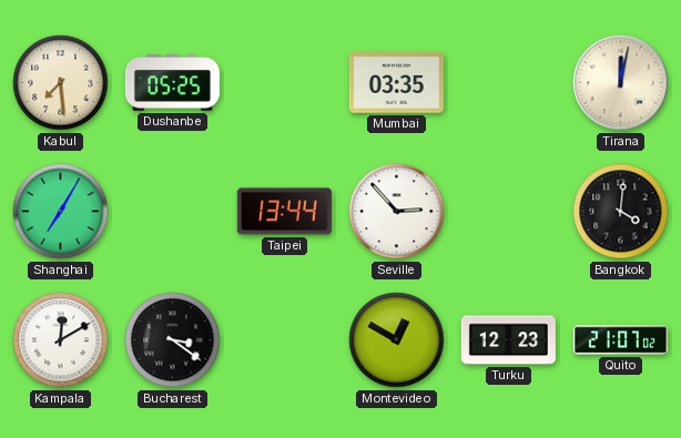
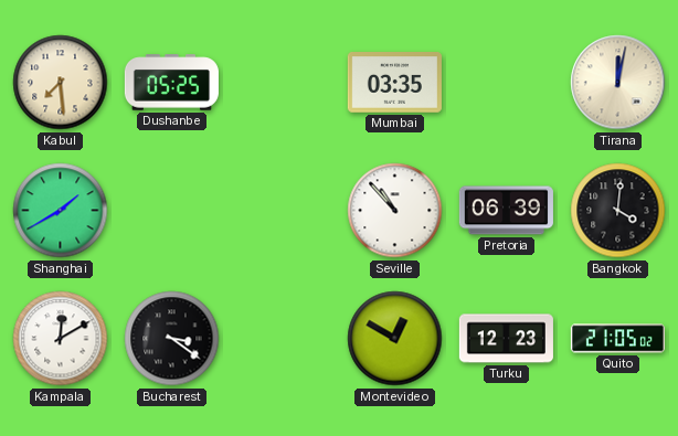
Shanghai: 7:05 -> 1:40 (61, 211)
Taipei: 13:44 -> none (284, 212)
Seville: 2:53 -> 10:53 (395, 211)
Pretoria: none -> 06:39 (506, 211)
Quito: 21:07 -> 21:05 (617, 339)
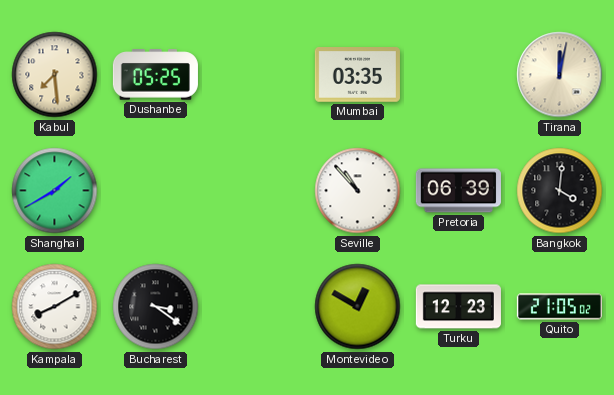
Kampala: 12:10 -> 8:10 (55, 307)
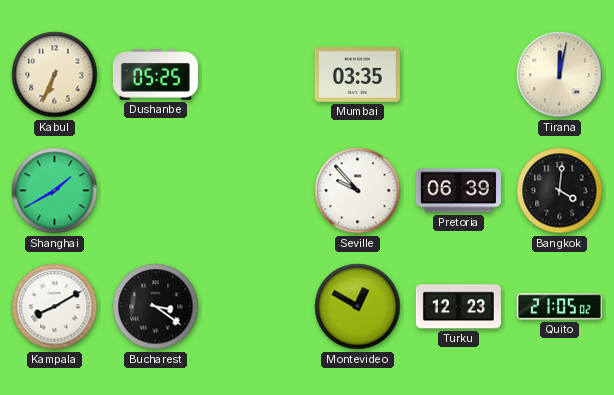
Kabul: 7:29 -> 6:34 (55, 75)
Seville: 10:53 -> 9:53 (358, 191)
